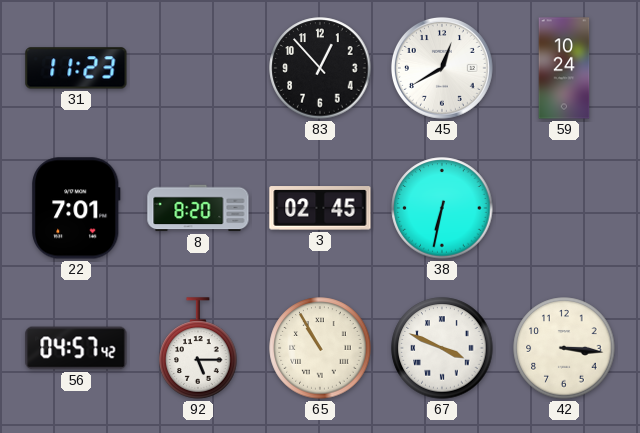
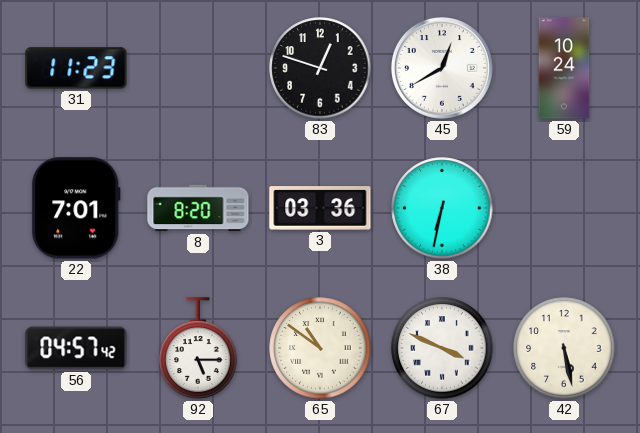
83: 12:53 -> 12:48 (320, 68)
3: 02:45 -> 03:36 (320, 208)
65: 10:55 -> 10:51 (320, 348)
42: 3:16 -> 5:28 (564, 348)
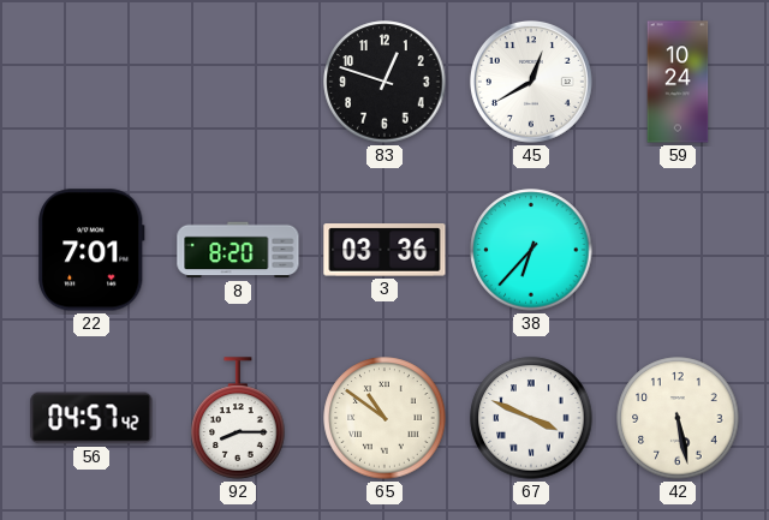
31: 11:23 -> none (76, 68)
38: 6:32 -> 6:37 (531, 250)
92: 5:15 -> 8:15 (238, 418)
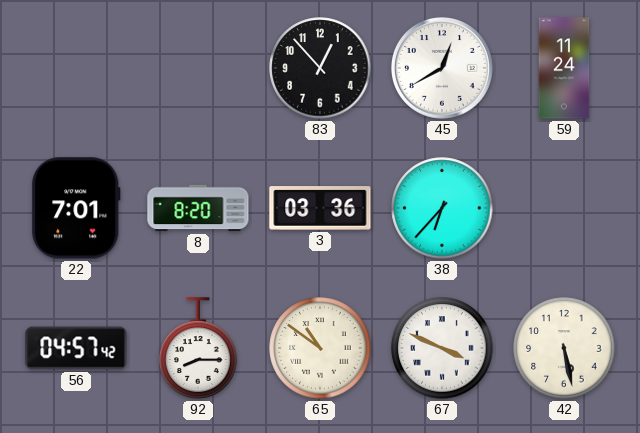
83: 12:48 -> 12:53 (320, 68)
59: 10:24 -> 11:24 (564, 68)
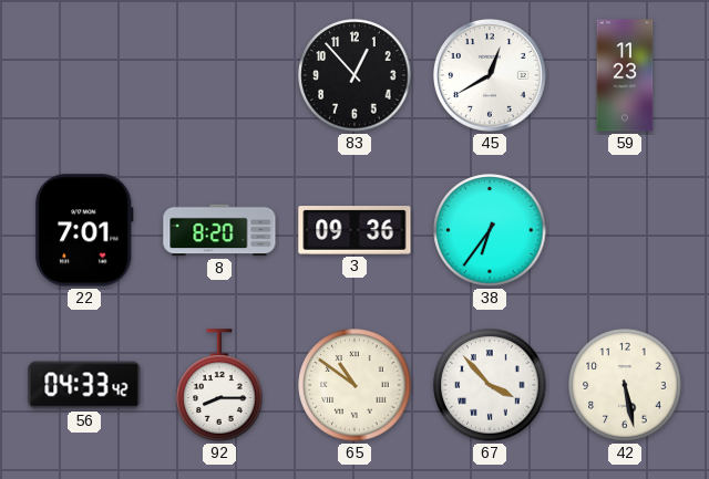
59: 11:24 -> 11:23 (625, 75)
3: 03:36 -> 09:36 (354, 230)
38: 6:37 -> 6:36 (490, 230)
56: 04:57 -> 04:33 (84, 385)
67: 3:49 -> 3:53 (490, 385)
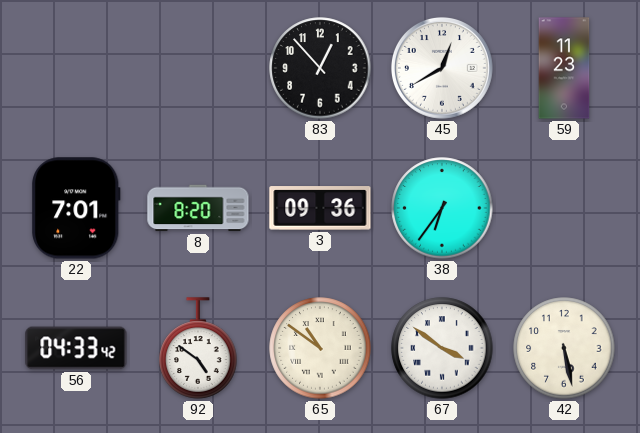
92: 8:15 -> 4:51 (198, 348)
67: 3:53 -> 3:51 (442, 348)
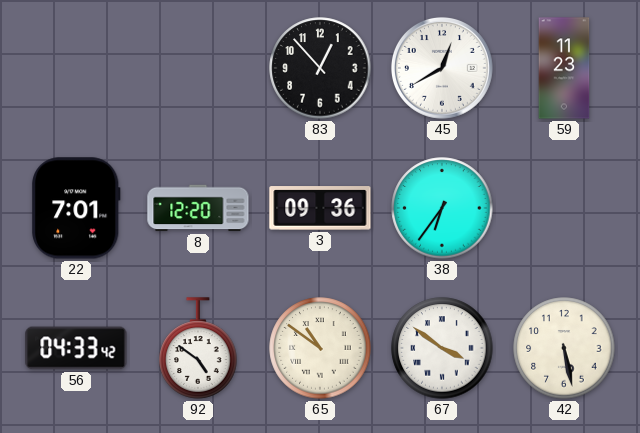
8: 8:20 -> 12:20 (198, 208)
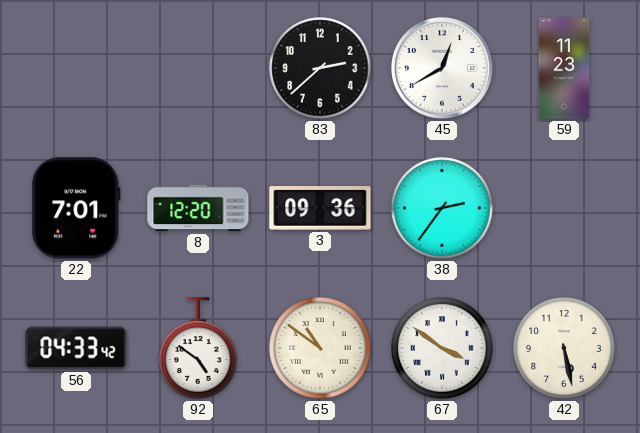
83: 12:53 -> 2:38 (320, 68)
38: 6:36 -> 2:36 (442, 208)
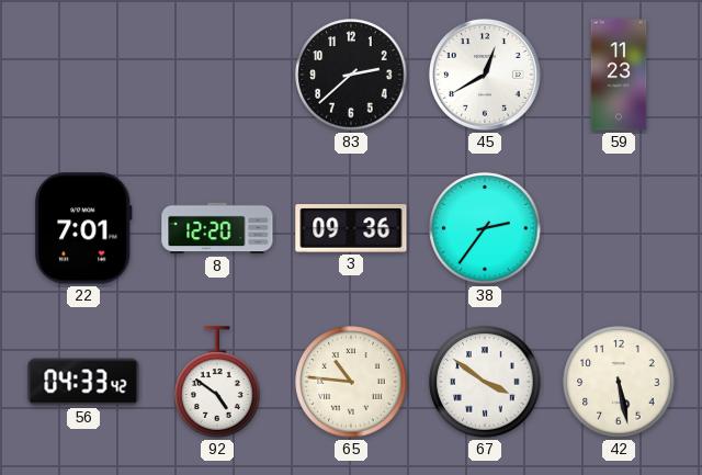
65: 10:51 -> 10:46 (351, 382)
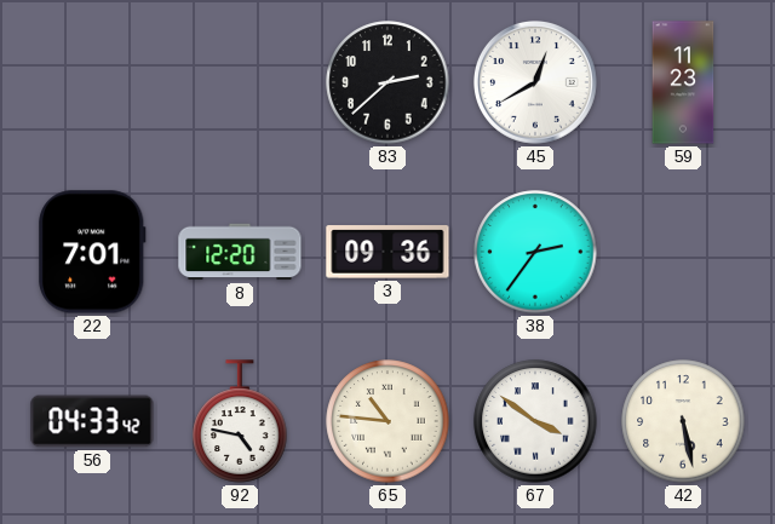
92: 4:51 -> 4:47 (240, 421)
